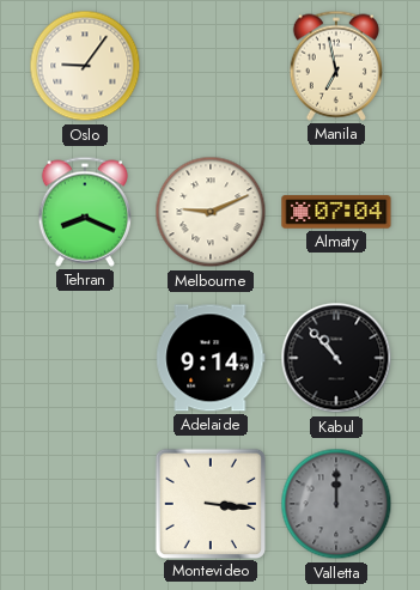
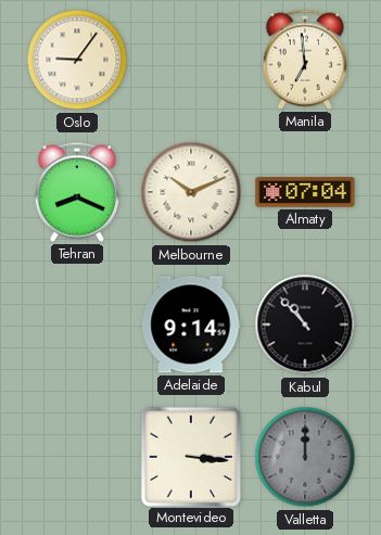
Manila: 6:58 -> 6:59 (305, 60)
Melbourne: 9:11 -> 10:11 (191, 192)
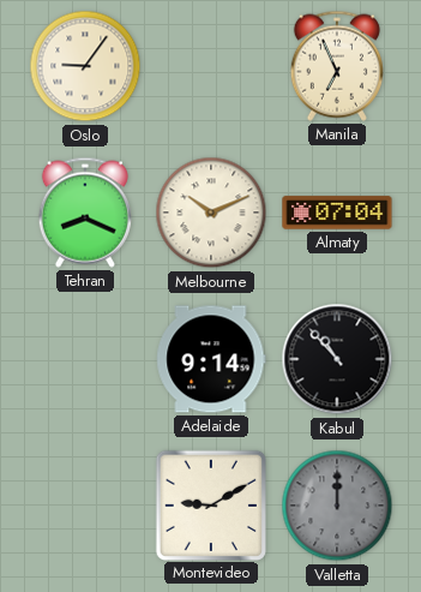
Manila: 6:59 -> 6:56 (337, 66)
Montevideo: 3:16 -> 9:10 (210, 504)
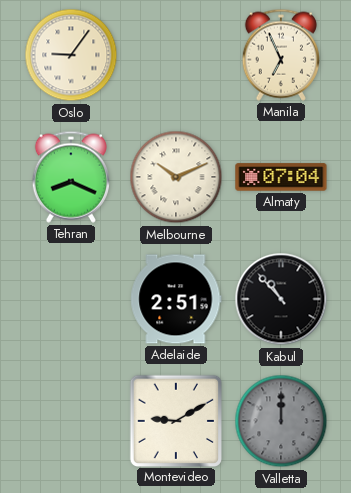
Adelaide: 9:14 -> 2:51 (176, 299)
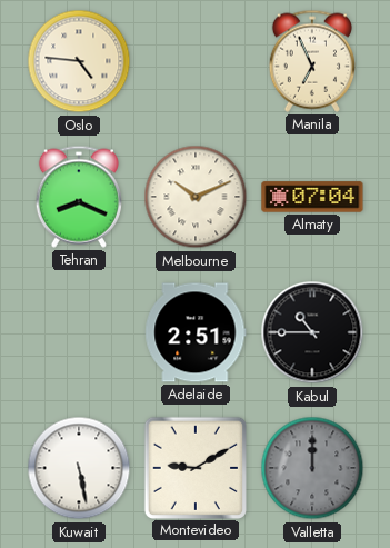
Oslo: 9:06 -> 4:46 (79, 61)
Kabul: 10:53 -> 10:45 (312, 332)
Kuwait: none -> 5:28 (79, 468)
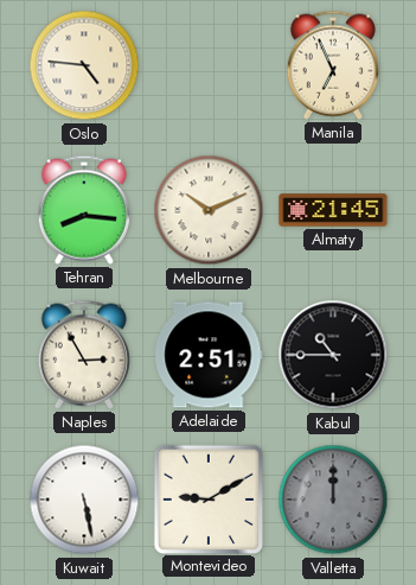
Tehran: 8:19 -> 8:16 (84, 210)
Almaty: 07:04 -> 21:45 (333, 210)
Naples: none -> 2:55 (84, 355)
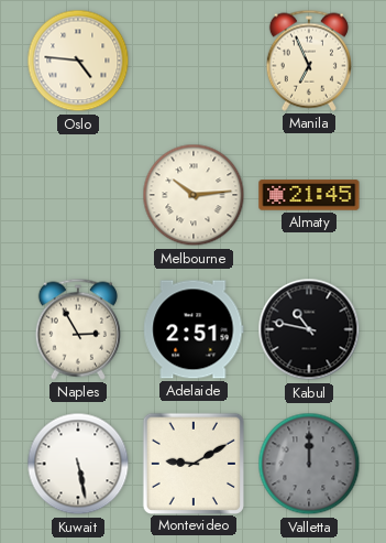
Tehran: 8:16 -> none (84, 210)
Melbourne: 10:11 -> 10:14 (194, 195)
Kabul: 10:45 -> 10:47 (309, 329)
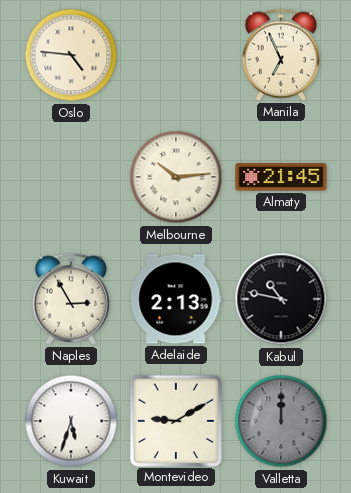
Adelaide: 2:51 -> 2:13 (176, 299)
Kuwait: 5:28 -> 5:33 (71, 421)
